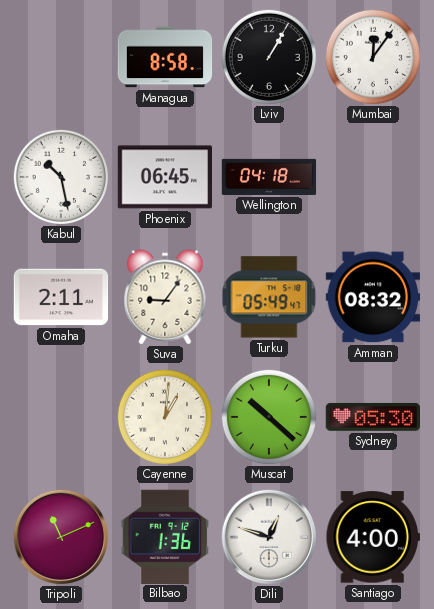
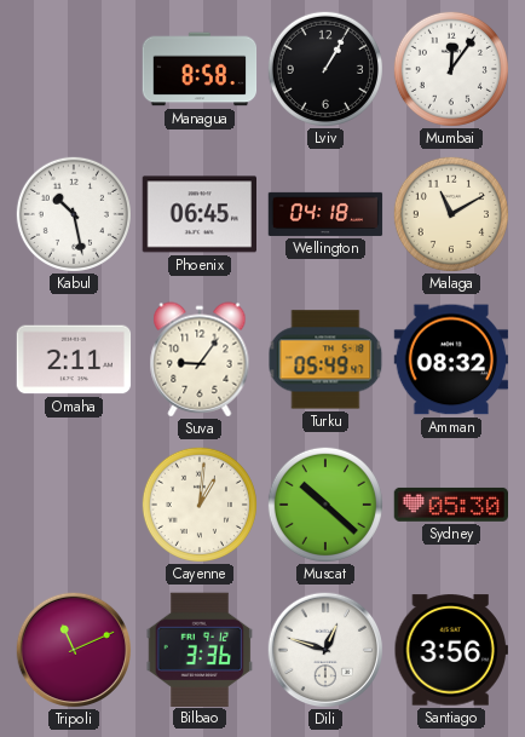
Malaga: none -> 11:10 (451, 214)
Bilbao: 1:36 -> 3:36 (200, 649)
Santiago: 4:00 -> 3:56 (450, 650)
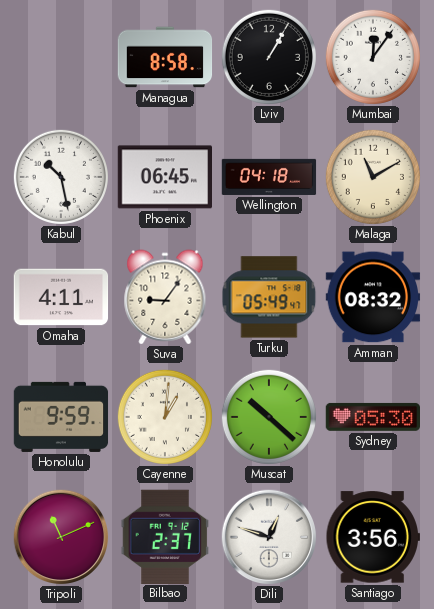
Omaha: 2:11 -> 4:11 (61, 297)
Honolulu: none -> 9:59 (61, 417)
Bilbao: 3:36 -> 2:37 (165, 536)
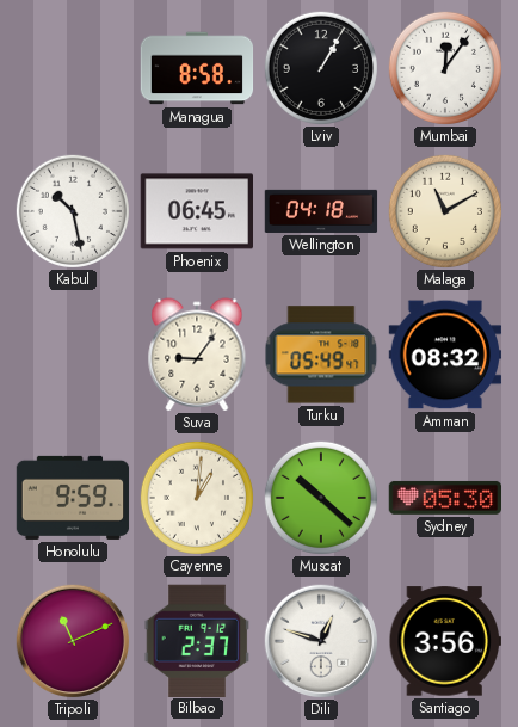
Omaha: 4:11 -> none (61, 297)
